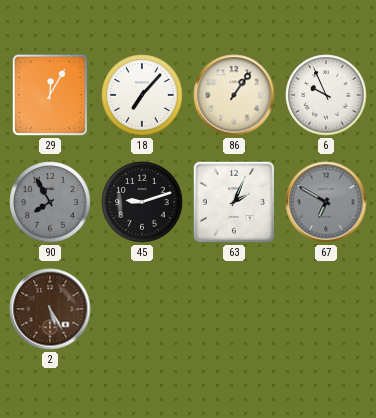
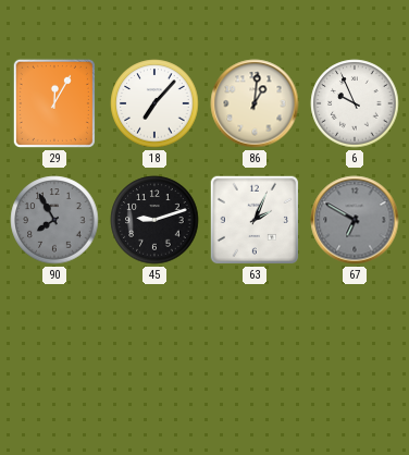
86: 1:06 -> 1:01 (255, 103)
2: 5:25 -> none (50, 309)
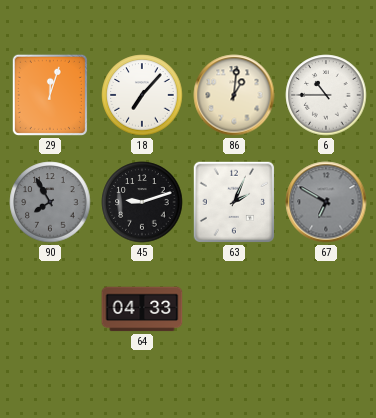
29: 12:05 -> 12:03 (50, 95)
6: 9:56 -> 10:45 (326, 95)
64: none -> 04:33 (142, 309)
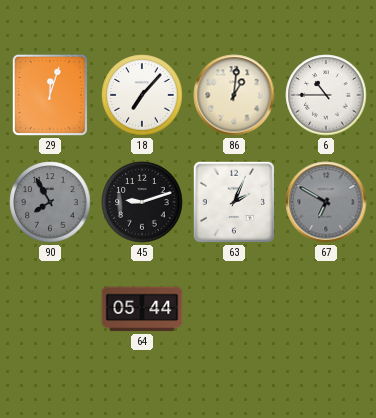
64: 04:33 -> 05:44 (142, 309)
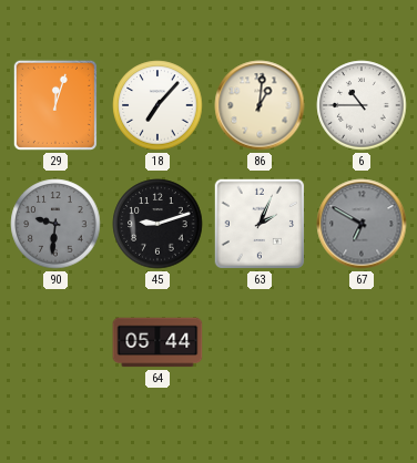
90: 7:55 -> 9:31 (55, 224)
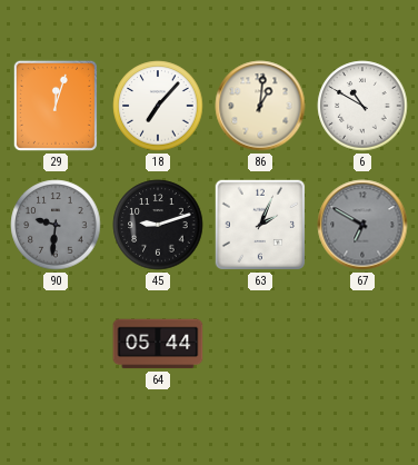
6: 10:45 -> 10:50 (362, 106)
